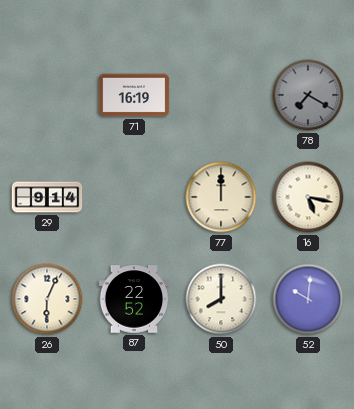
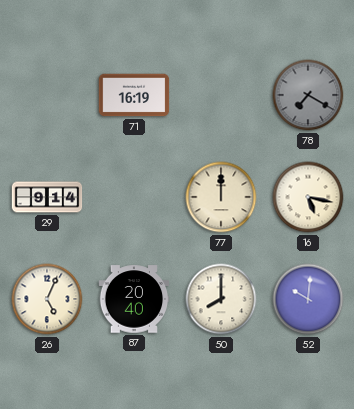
26: 6:04 -> 5:04 (47, 299)
87: 22:52 -> 20:40 (134, 299)
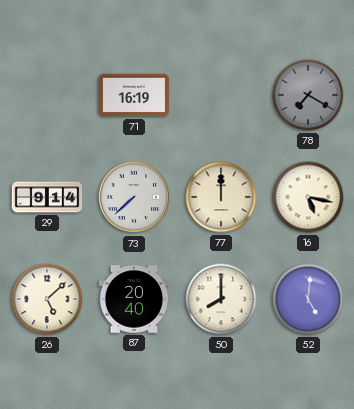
73: none -> 7:38 (134, 197)
26: 5:04 -> 5:08 (47, 299)
52: 10:01 -> 5:01 (308, 299)
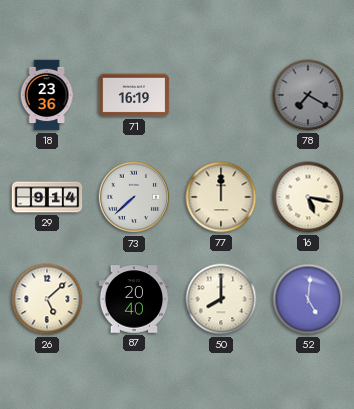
18: none -> 23:36 (47, 95)
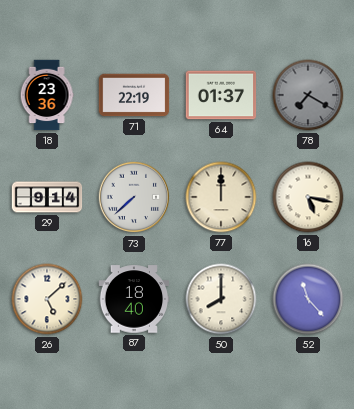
71: 16:19 -> 22:19 (134, 95)
64: none -> 01:37 (221, 95)
87: 20:40 -> 18:40 (134, 299)
52: 5:01 -> 11:23 (308, 299)
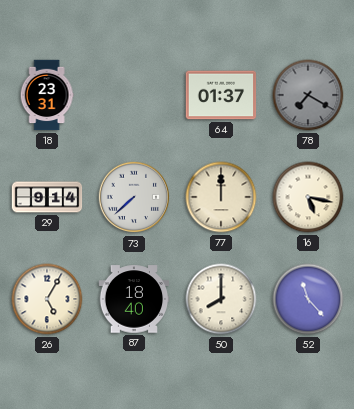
18: 23:36 -> 23:31 (47, 95)
71: 22:19 -> none (134, 95)
26: 5:08 -> 5:05 (47, 299)
